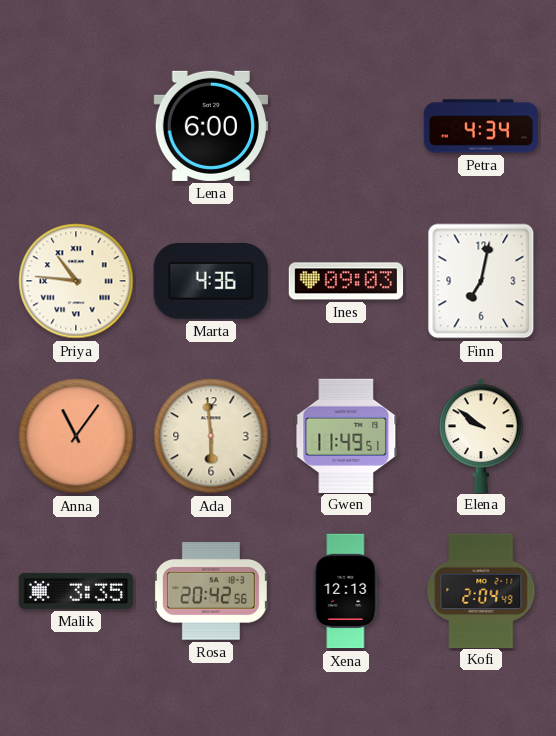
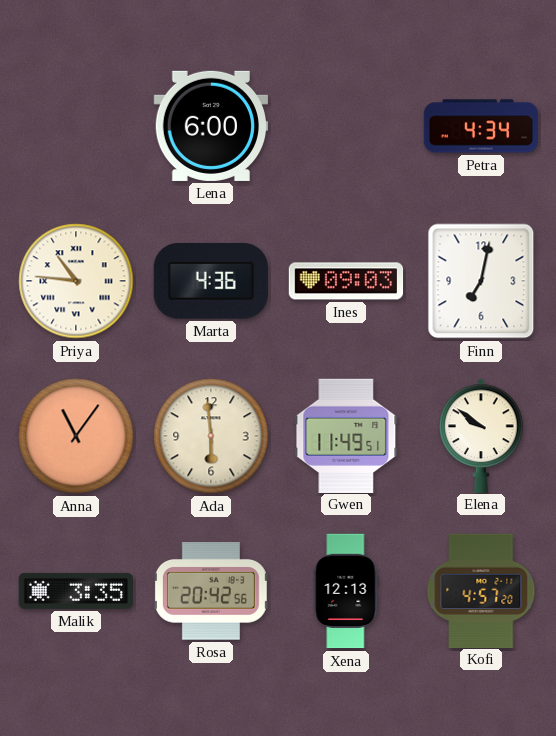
Kofi: 2:04 -> 4:57 (481, 590)
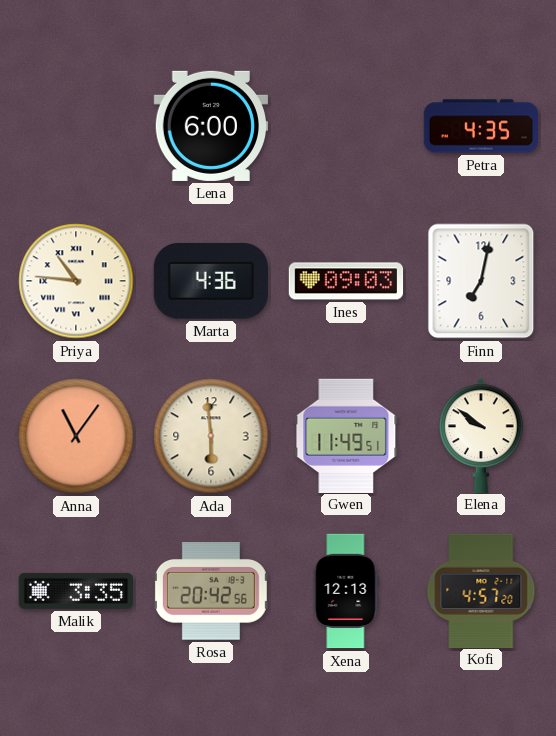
Petra: 4:34 -> 4:35 (481, 126)
